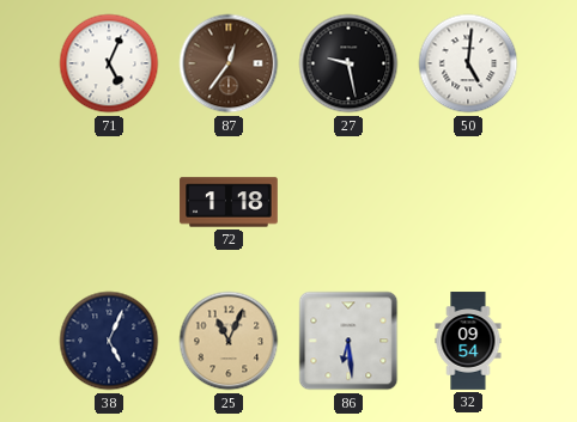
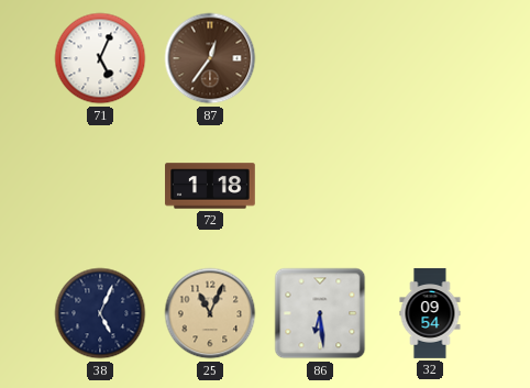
27: 9:28 -> none (348, 63)
50: 5:01 -> none (468, 63)
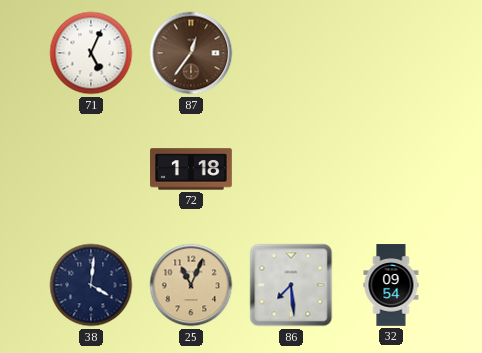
38: 5:04 -> 4:01 (91, 285)
86: 6:29 -> 7:29 (291, 285)
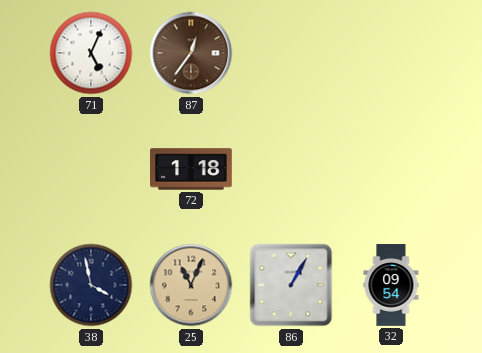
38: 4:01 -> 3:58 (91, 285)
86: 7:29 -> 1:05 (291, 285)
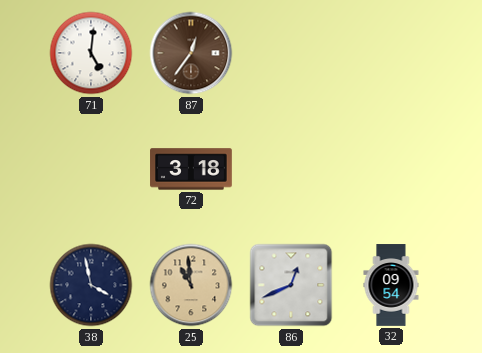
71: 5:04 -> 5:01 (91, 53)
72: 1:18 -> 3:18 (191, 169)
25: 11:04 -> 10:59 (191, 285)
86: 1:05 -> 12:41 (291, 285)
